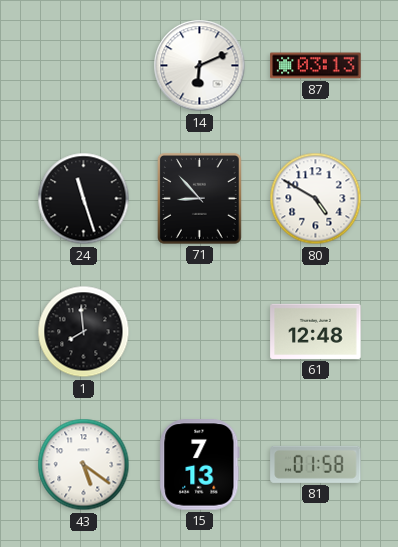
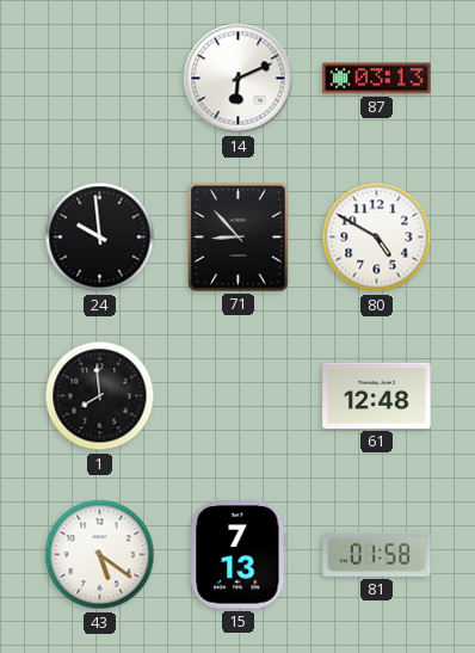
24: 11:27 -> 9:59 (100, 238)
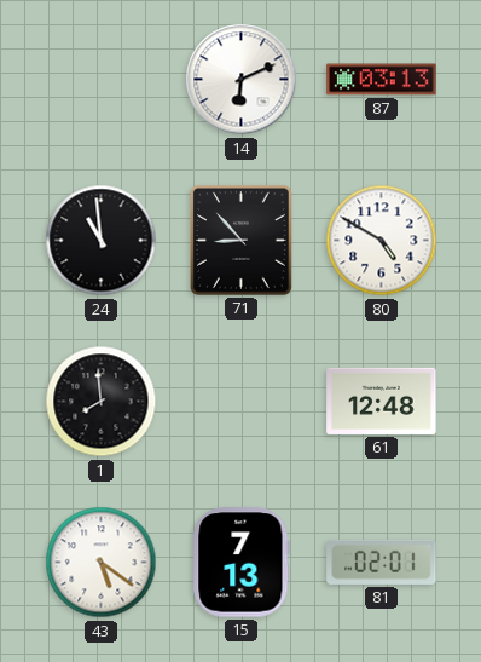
24: 9:59 -> 10:59 (102, 241)
81: 01:58 -> 02:01 (382, 562)
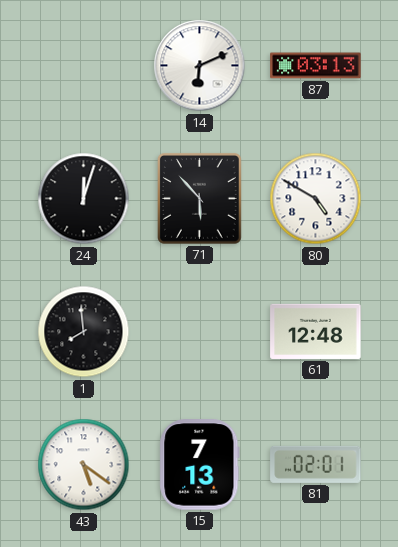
24: 10:59 -> 12:03 (84, 199)
71: 8:53 -> 5:53 (199, 198)
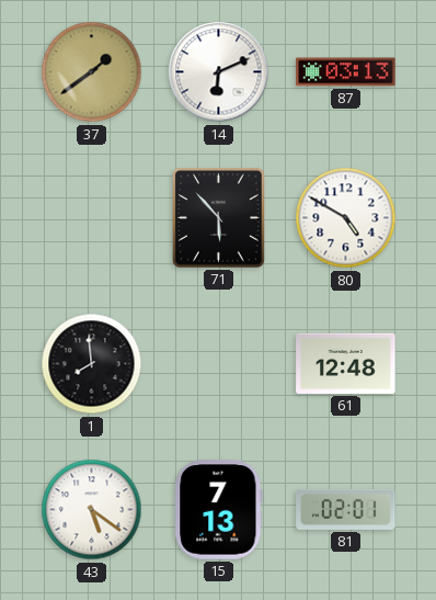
37: none -> 1:39 (92, 72)
24: 12:03 -> none (84, 199)
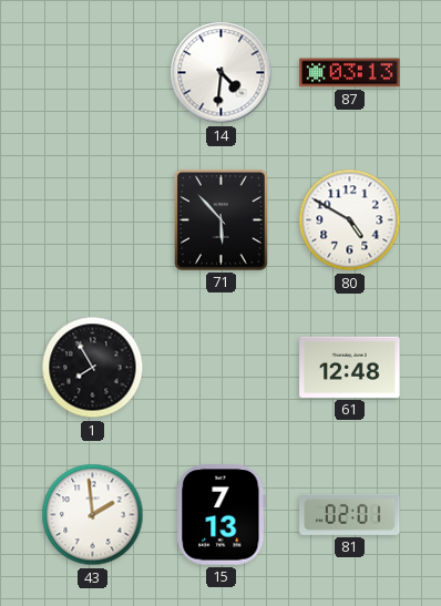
37: 1:39 -> none (92, 72)
14: 6:11 -> 4:31 (222, 73)
1: 7:59 -> 7:55 (93, 368)
43: 5:21 -> 1:59 (93, 515)
